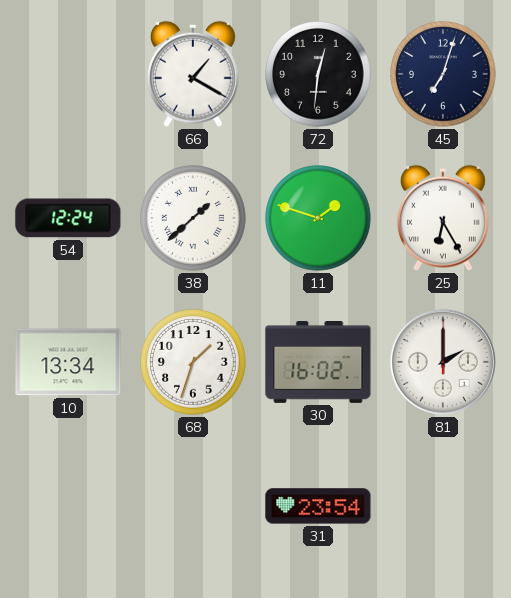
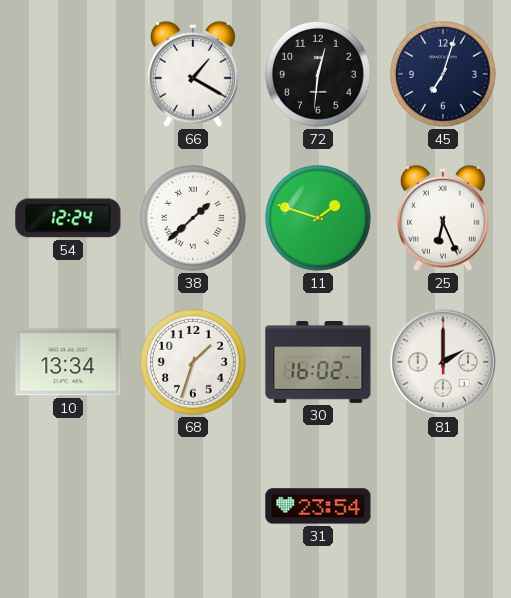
25: 6:25 -> 6:26 (443, 218)
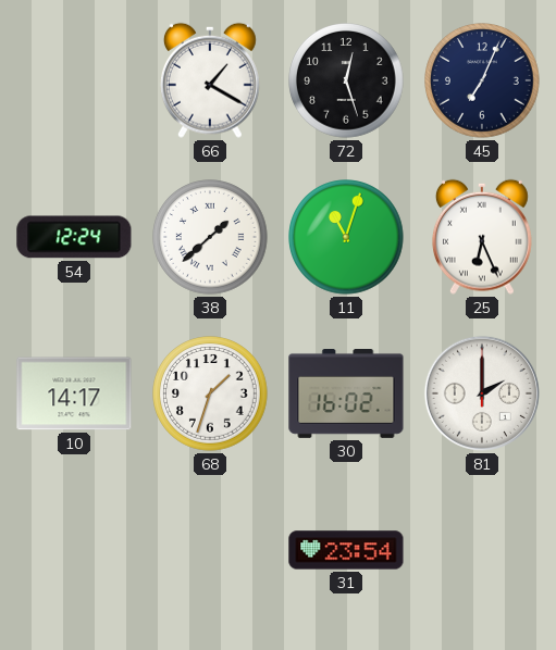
72: 12:31 -> 12:27 (346, 80)
45: 7:03 -> 7:04 (482, 80)
11: 1:48 -> 11:03 (346, 237)
10: 13:34 -> 14:17 (74, 393)
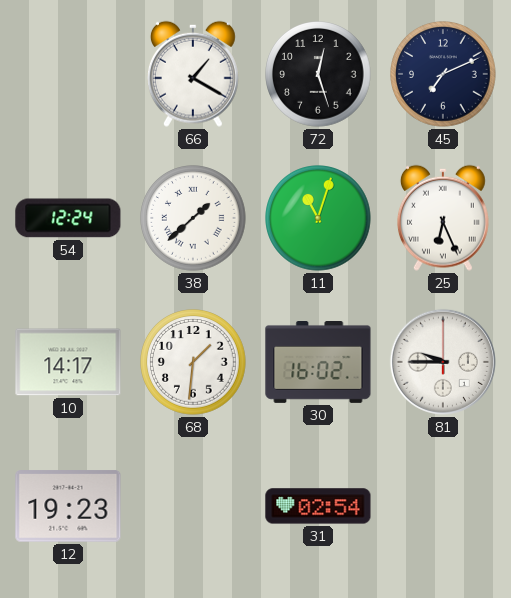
45: 7:04 -> 7:11 (443, 74)
68: 1:33 -> 1:31 (193, 362)
81: 2:00 -> 9:45 (443, 362)
12: none -> 19:23 (68, 506)
31: 23:54 -> 02:54 (318, 506)
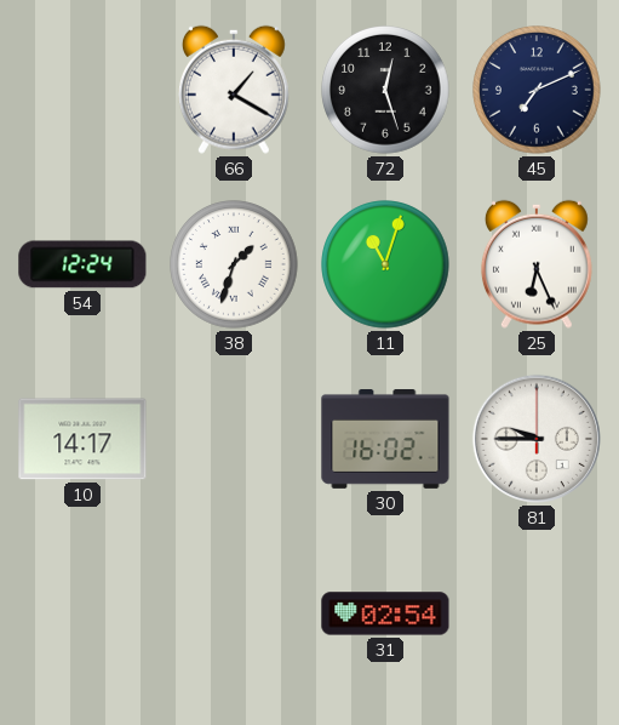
38: 1:38 -> 1:33 (234, 264)
68: 1:31 -> none (193, 362)
12: 19:23 -> none (68, 506)
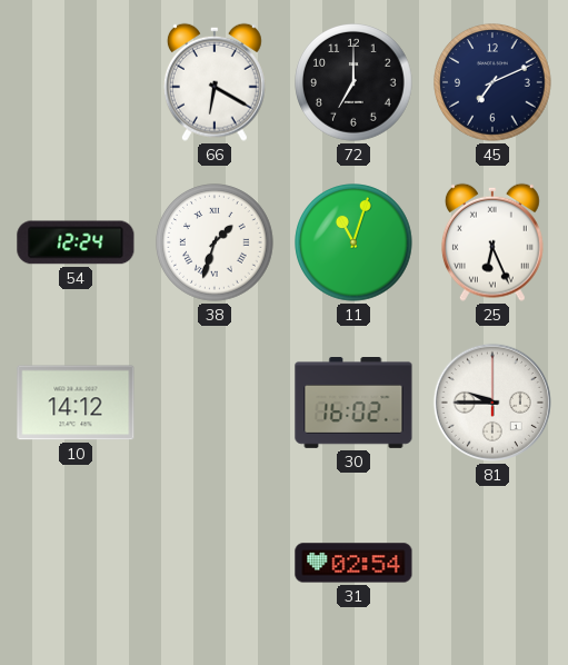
66: 1:20 -> 6:20 (215, 82)
72: 12:27 -> 7:00 (353, 82)
10: 14:17 -> 14:12 (76, 403)
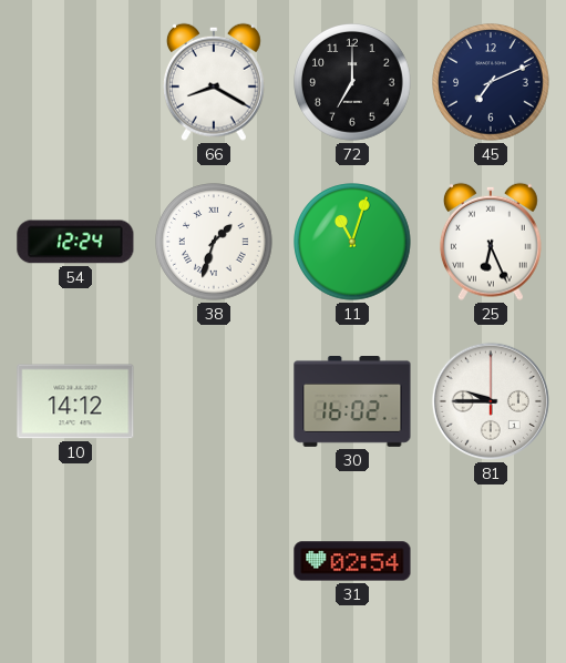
66: 6:20 -> 8:20 (214, 82)
